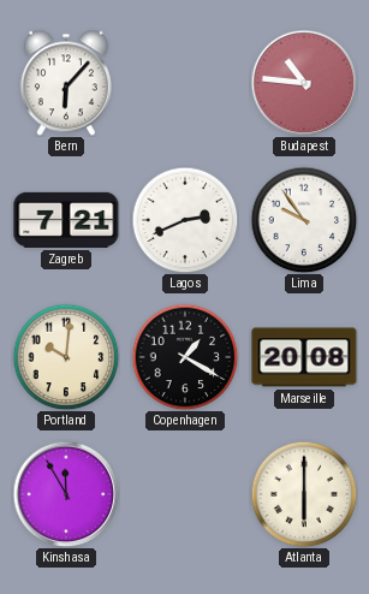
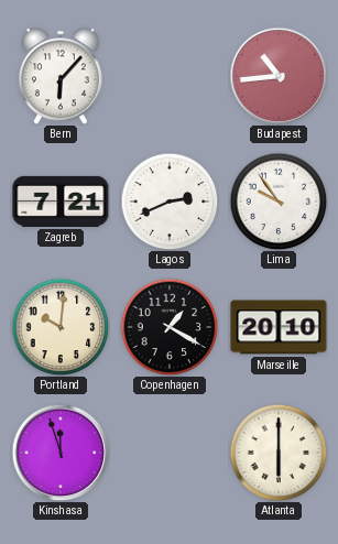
Budapest: 10:46 -> 10:44 (279, 76)
Marseille: 20:08 -> 20:10 (279, 327)
Kinshasa: 11:55 -> 11:57 (61, 453)
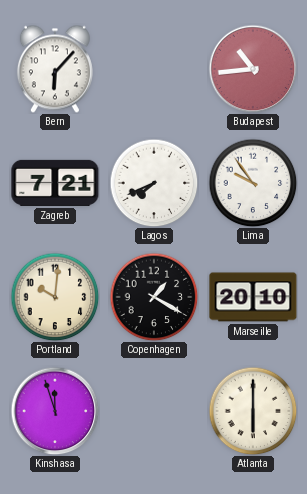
Lagos: 2:41 -> 7:41 (154, 183)
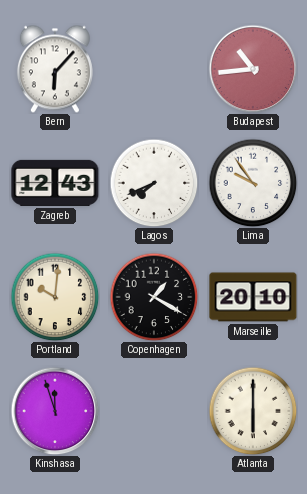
Zagreb: 7:21 -> 12:43 (55, 183)
